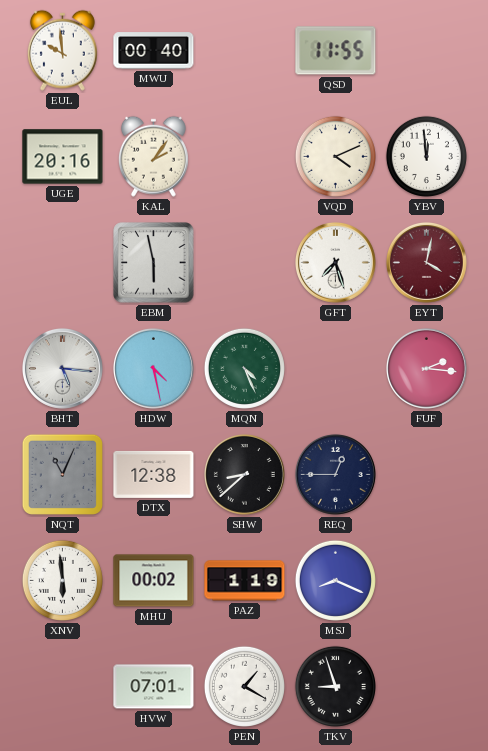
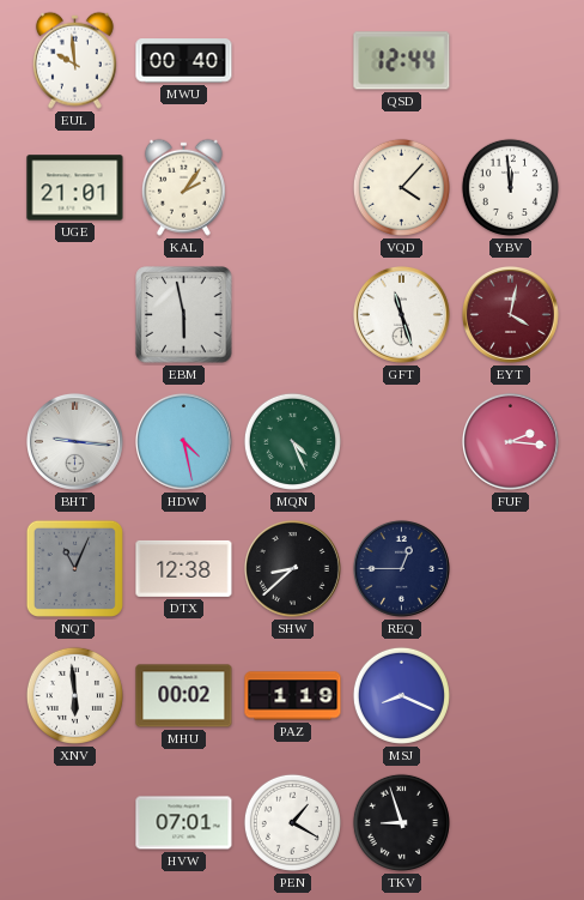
QSD: 11:55 -> 12:44 (402, 61)
UGE: 20:16 -> 21:01 (75, 188)
VQD: 4:11 -> 4:07 (401, 187)
GFT: 7:27 -> 11:27 (401, 314)
BHT: 5:16 -> 9:16 (74, 441)
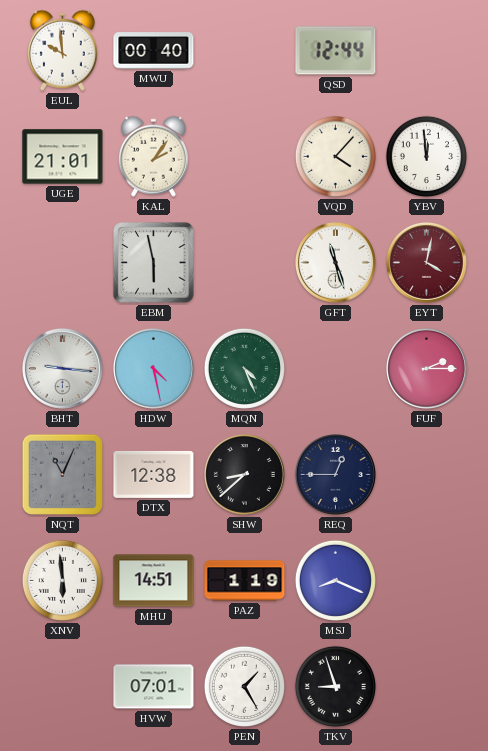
FUF: 2:16 -> 2:15 (426, 368)
MHU: 00:02 -> 14:51 (154, 581)
PEN: 1:20 -> 1:25 (244, 686)
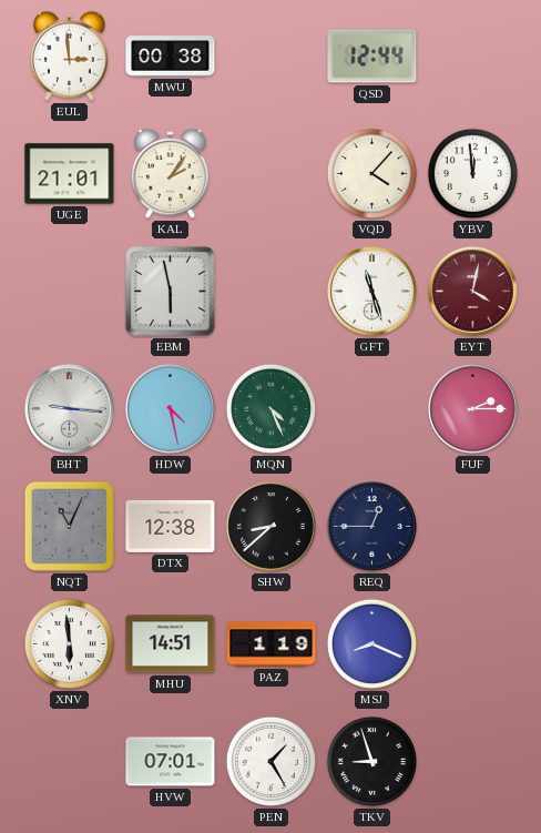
EUL: 9:59 -> 2:59 (69, 55)
MWU: 00:40 -> 00:38 (171, 57)
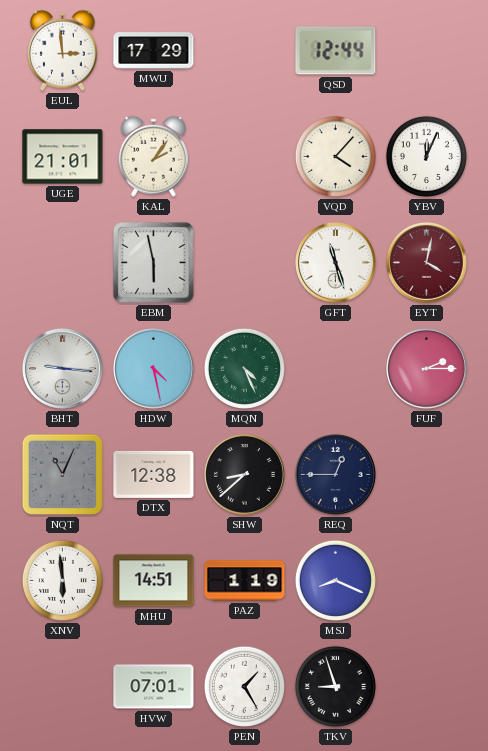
MWU: 00:38 -> 17:29 (154, 51)
YBV: 11:59 -> 12:04 (426, 156)
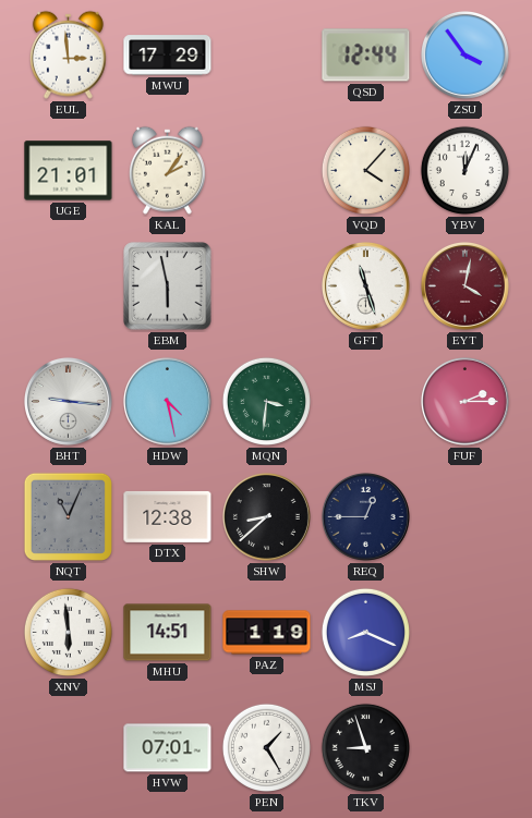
ZSU: none -> 3:54 (464, 54)
MQN: 4:26 -> 3:31 (266, 401)
